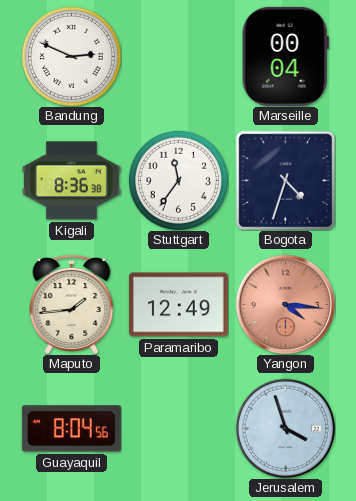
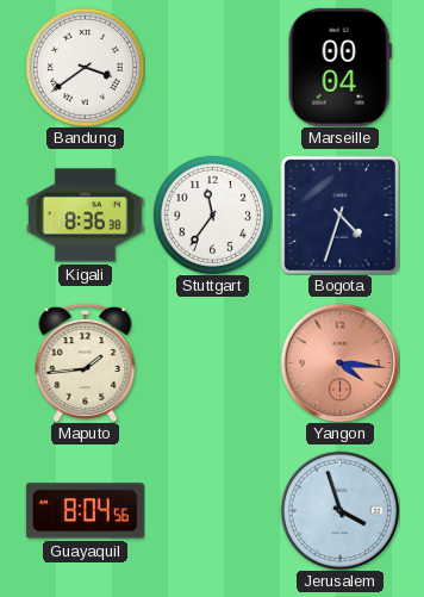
Bandung: 2:49 -> 3:39 (85, 67)
Paramaribo: 12:49 -> none (178, 305)
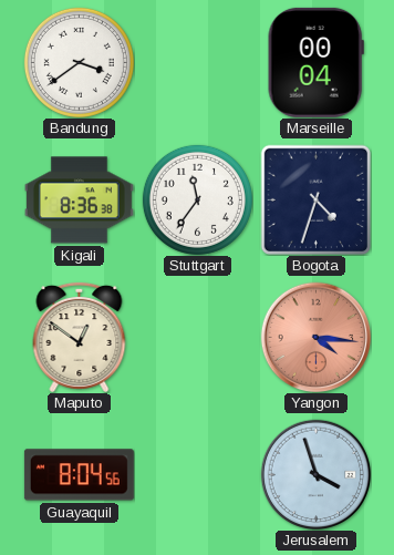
Maputo: 1:44 -> 12:51 (80, 337)
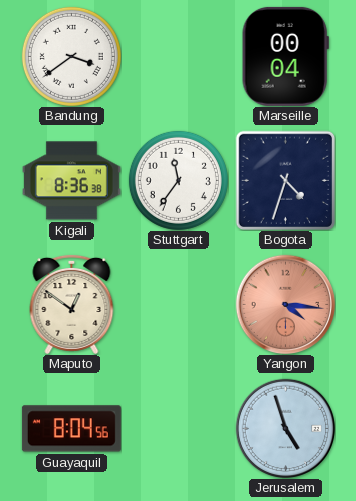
Jerusalem: 3:57 -> 4:57 (285, 428)
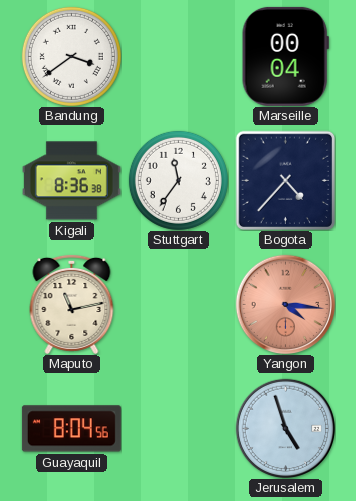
Bogota: 4:33 -> 4:37 (285, 180)
Maputo: 12:51 -> 11:13 (72, 304)
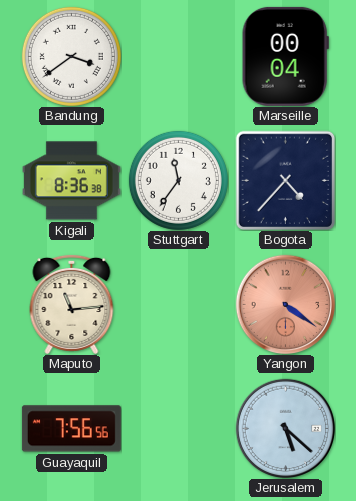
Maputo: 11:13 -> 11:14 (72, 304)
Yangon: 4:16 -> 4:21 (285, 304)
Guayaquil: 8:04 -> 7:56 (71, 429)
Jerusalem: 4:57 -> 5:22 (285, 428)
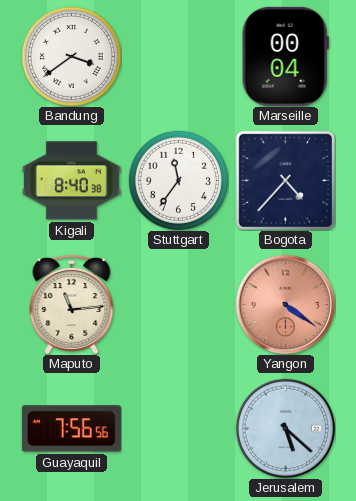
Kigali: 8:36 -> 8:40 (71, 181)
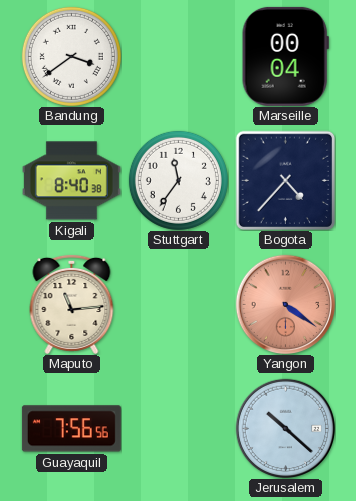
Jerusalem: 5:22 -> 10:22 (285, 428)
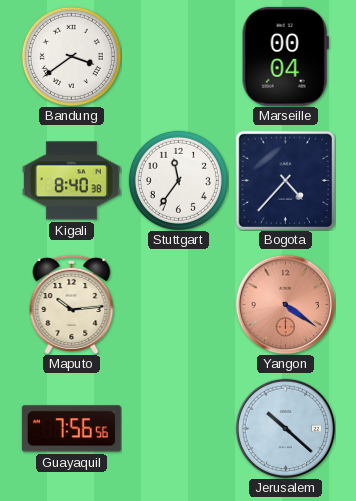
Maputo: 11:14 -> 10:14 (72, 304)
